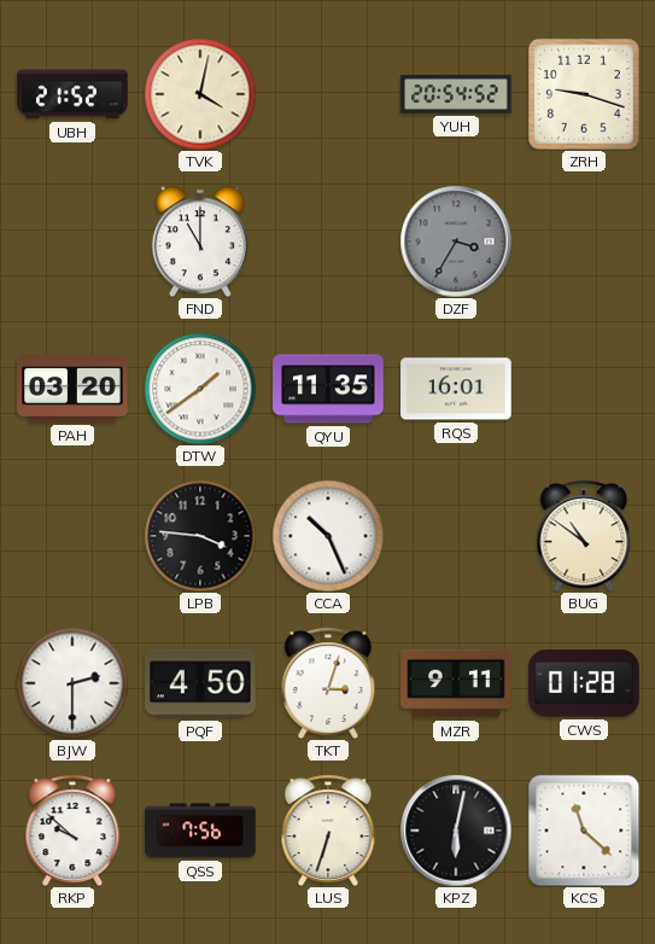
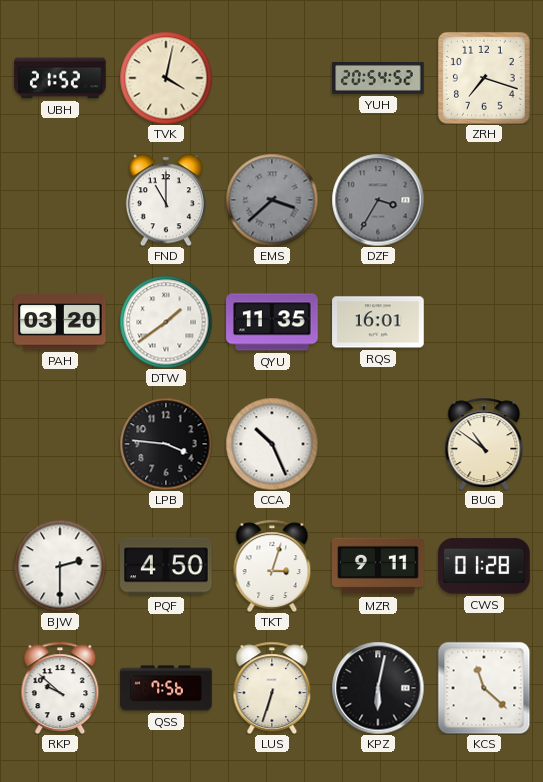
ZRH: 9:18 -> 7:18 (484, 78)
EMS: none -> 3:38 (272, 200)
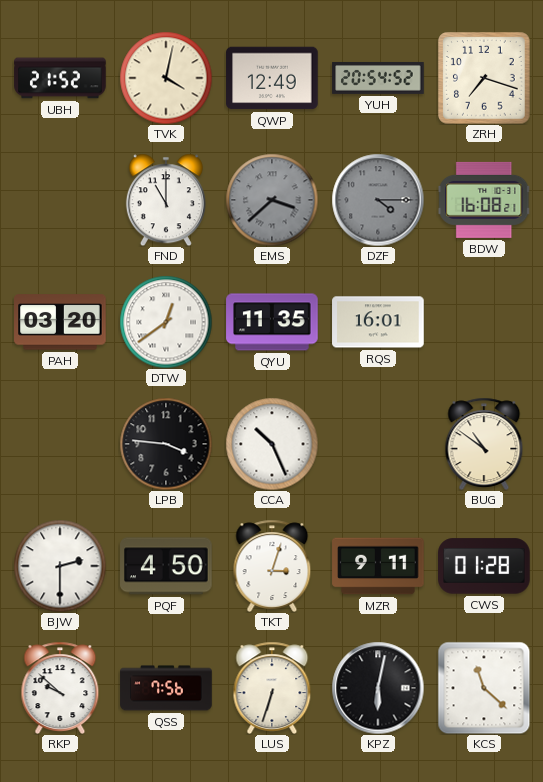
QWP: none -> 12:49 (272, 78)
DZF: 3:35 -> 4:15 (378, 200)
BDW: none -> 16:08 (484, 200)
DTW: 1:39 -> 12:39 (166, 322)
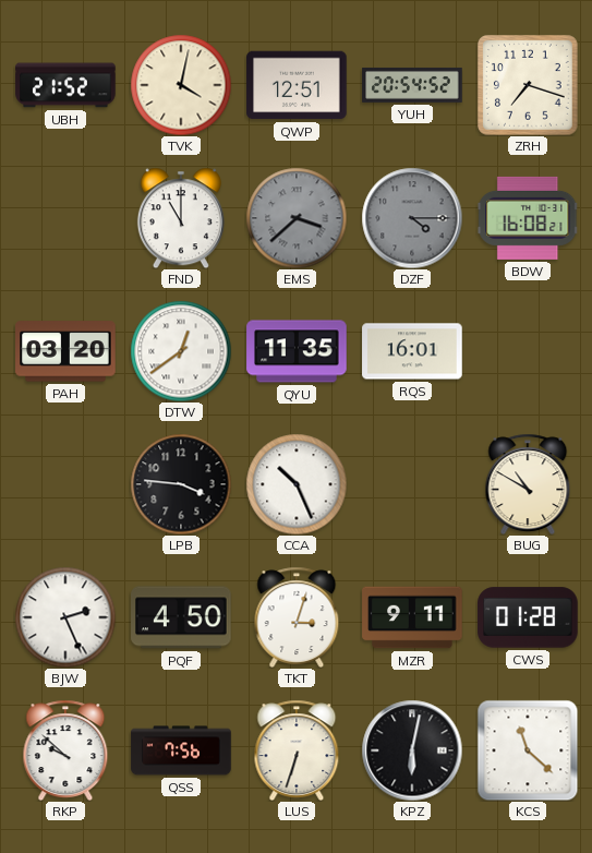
QWP: 12:49 -> 12:51 (297, 85)
BUG: 10:51 -> 10:50 (528, 484)
BJW: 2:30 -> 2:26 (65, 617)
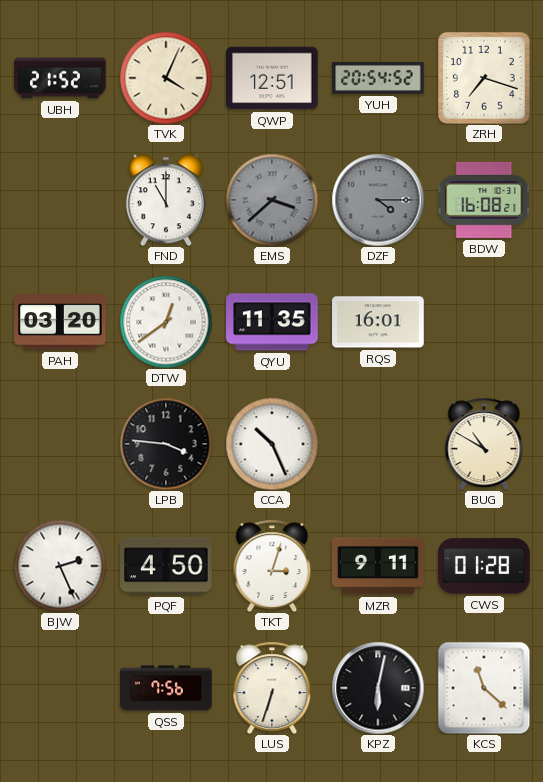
TVK: 4:02 -> 4:04 (166, 78)
RKP: 9:52 -> none (65, 750)
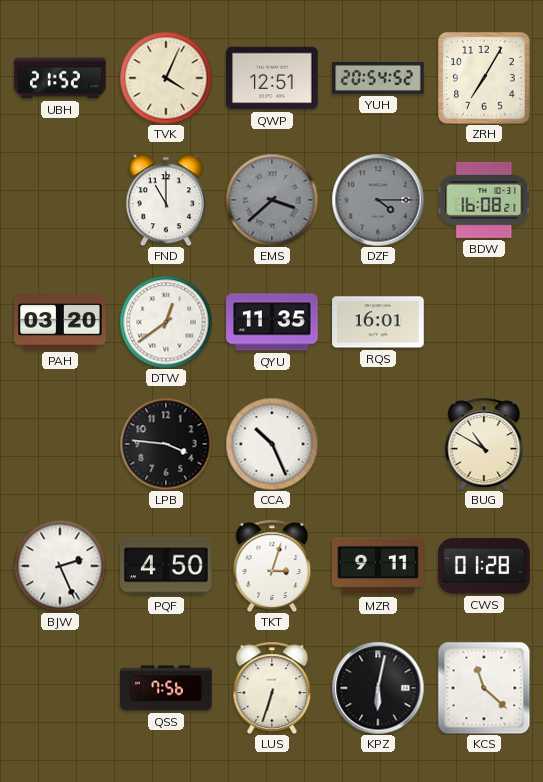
ZRH: 7:18 -> 7:05 (484, 78)
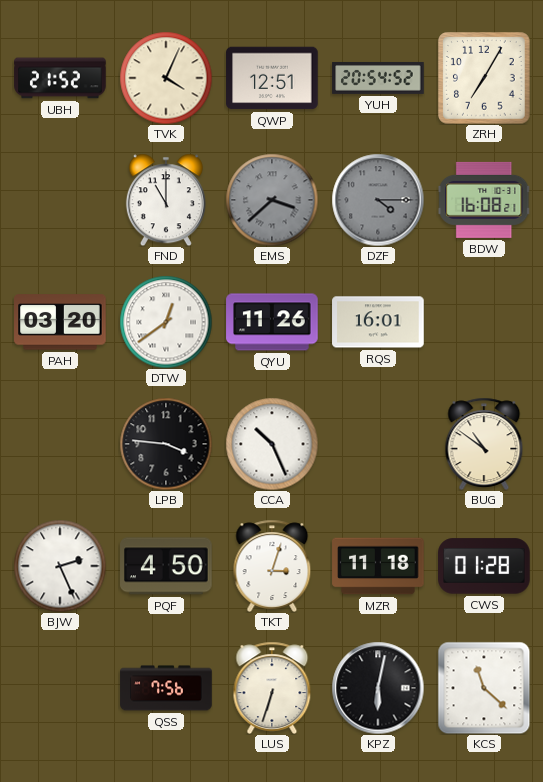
QYU: 11:35 -> 11:26 (272, 322)
BUG: 10:50 -> 10:51 (484, 444)
MZR: 9:11 -> 11:18 (378, 566)
